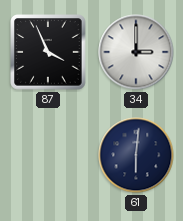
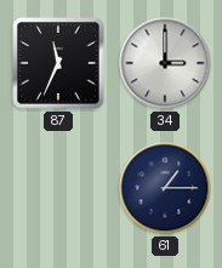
87: 3:56 -> 11:34 (58, 63)
61: 6:01 -> 1:15 (165, 188)
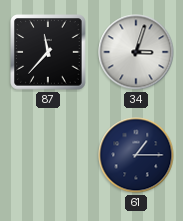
87: 11:34 -> 11:37 (48, 52)
34: 3:00 -> 3:03 (136, 52)
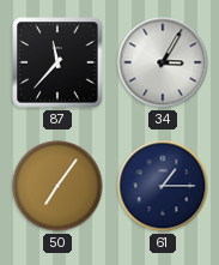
34: 3:03 -> 3:05 (163, 62)
50: none -> 7:06 (57, 186)
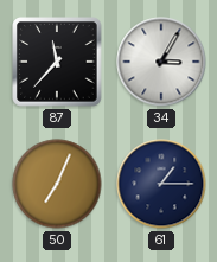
50: 7:06 -> 7:04 (57, 184)
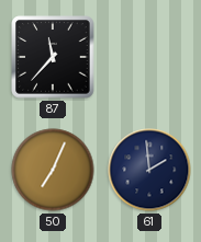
34: 3:05 -> none (161, 62)
61: 1:15 -> 1:59 (149, 170)
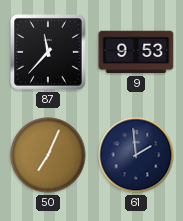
9: none -> 9:53 (136, 52)
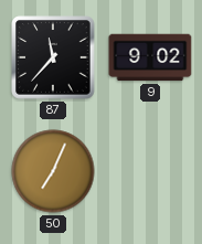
9: 9:53 -> 9:02 (150, 57)
61: 1:59 -> none (136, 155)
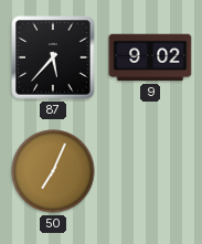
87: 11:37 -> 5:37 (53, 57)
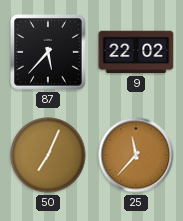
9: 9:02 -> 22:02 (136, 52)
25: none -> 11:37 (136, 155)
